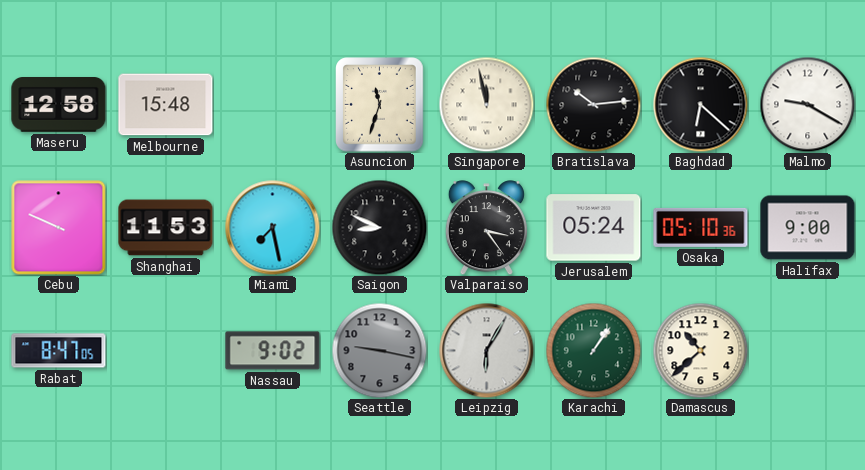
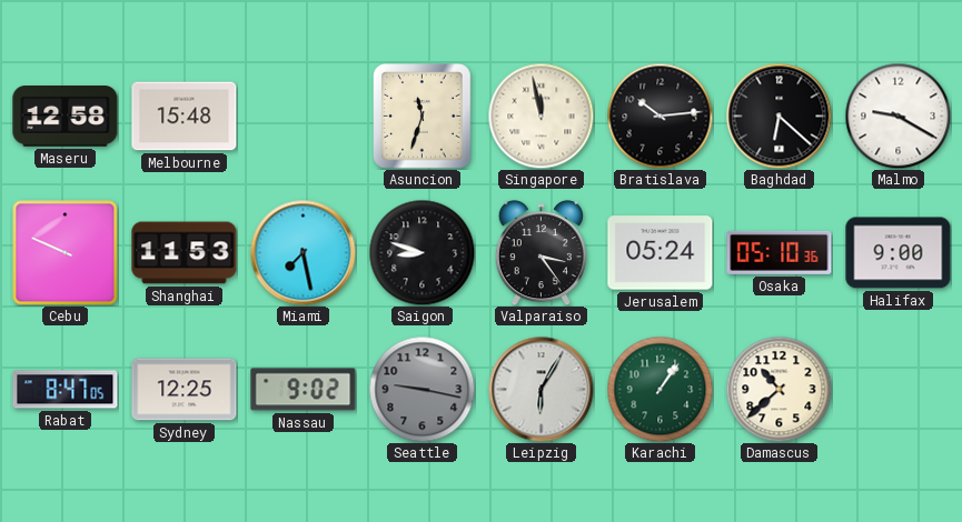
Saigon: 8:49 -> 8:48 (422, 252)
Sydney: none -> 12:25 (185, 390)
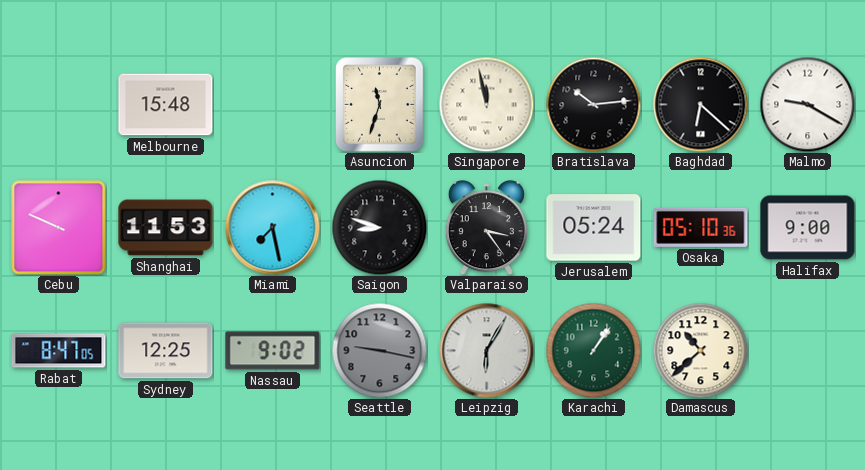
Maseru: 12:58 -> none (66, 117)
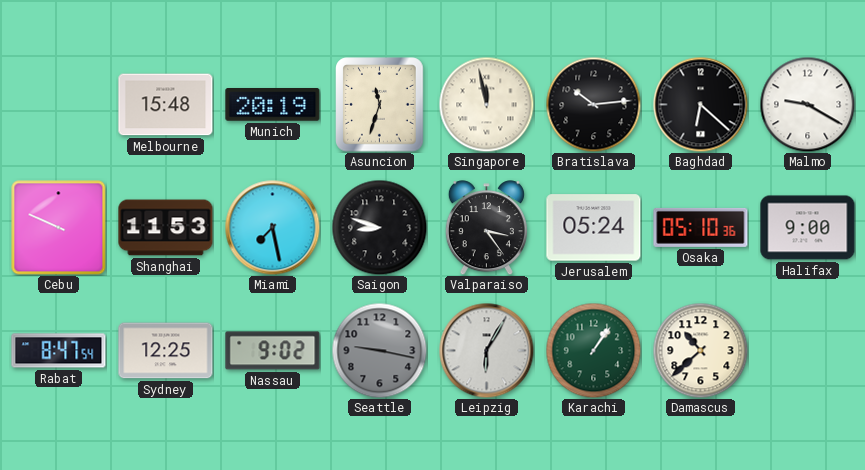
Munich: none -> 20:19 (273, 105)
Rabat: 8:47:05 -> 8:47:54 (59, 351)
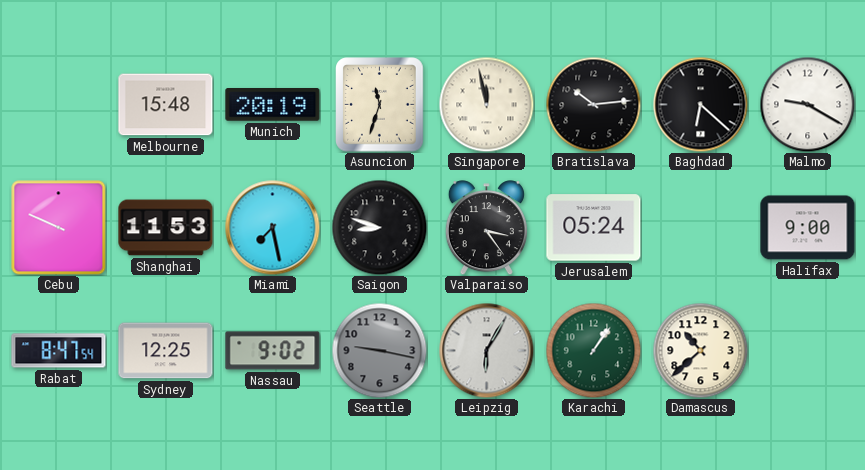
Osaka: 05:10 -> none (701, 227)
